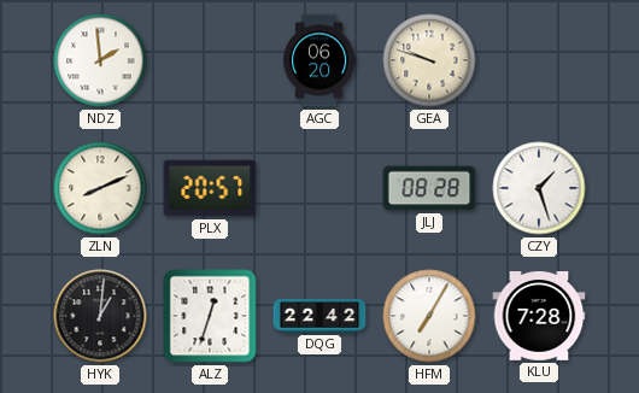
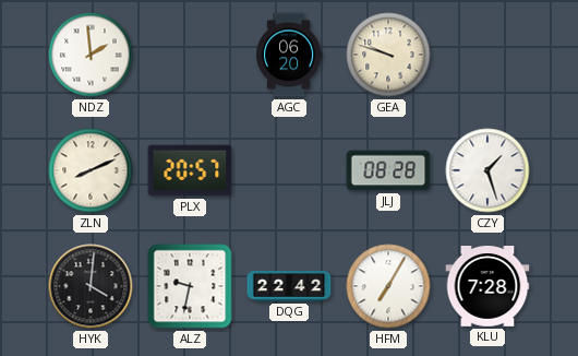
HYK: 1:01 -> 4:01 (91, 286)
ALZ: 12:33 -> 9:32 (190, 286)
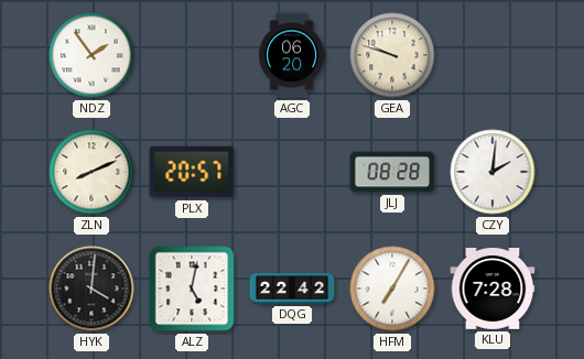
NDZ: 1:59 -> 1:54 (91, 55)
CZY: 1:27 -> 2:01 (493, 172)
ALZ: 9:32 -> 5:02 (192, 289)
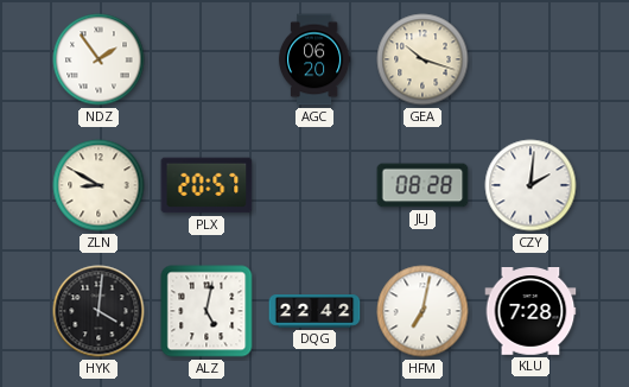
GEA: 9:48 -> 10:18 (422, 59)
ZLN: 8:11 -> 8:50 (99, 185)
HFM: 7:05 -> 7:02 (422, 311)
